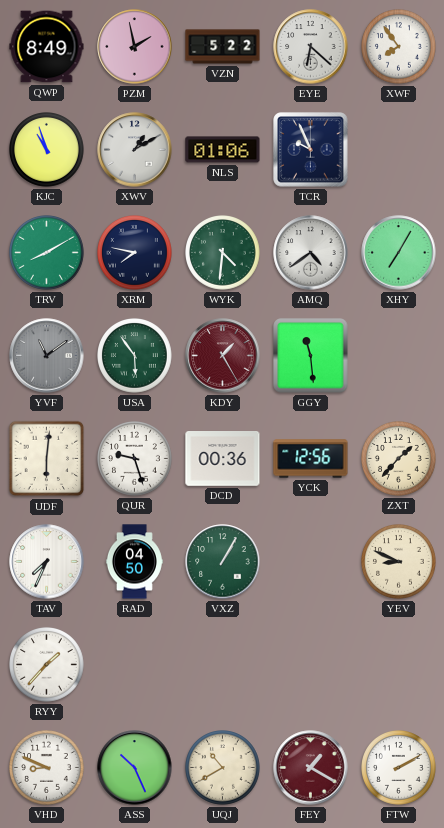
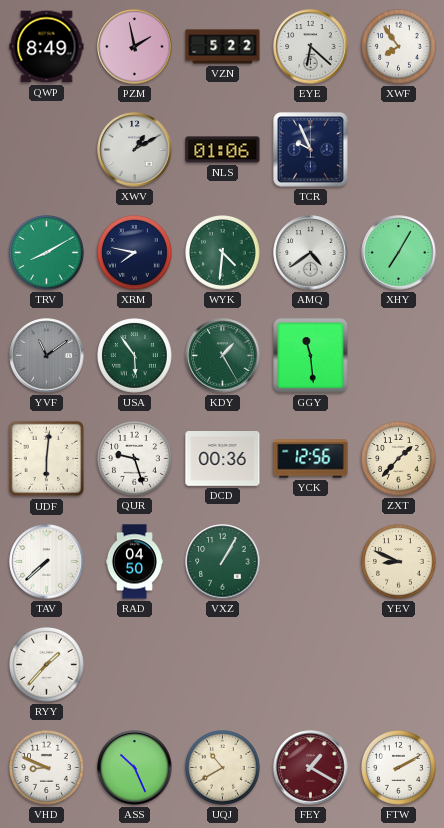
KJC: 10:57 -> none (47, 150)
KDY dial: burgundy -> green (223, 356)
TAV: 7:34 -> 7:38 (47, 562)
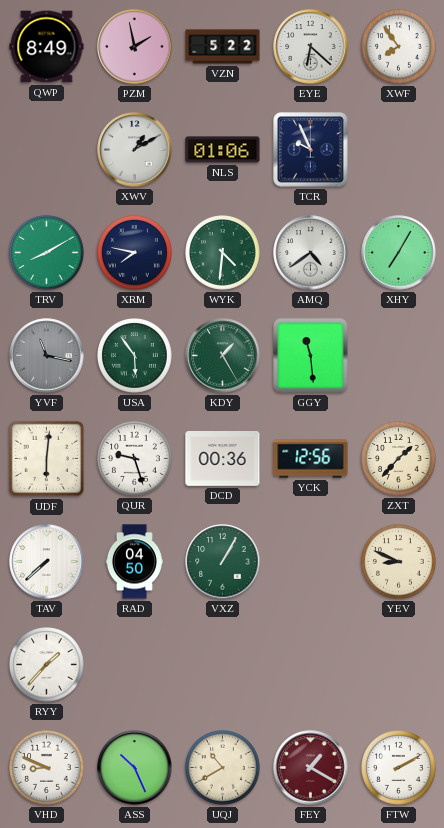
YVF: 11:09 -> 11:17 (47, 356)
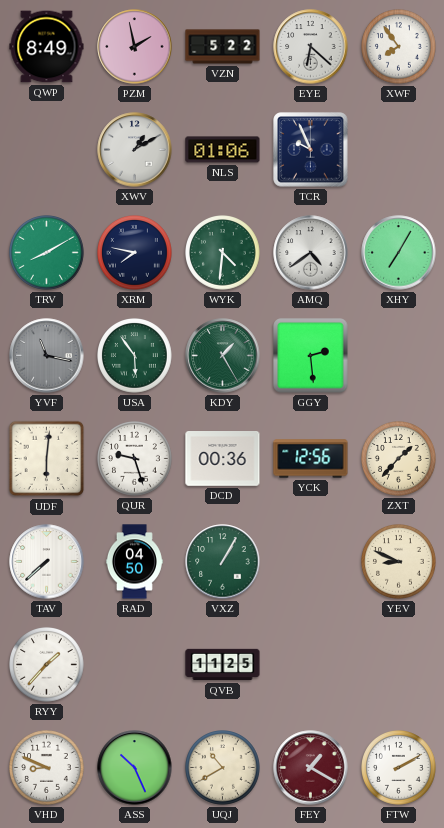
GGY: 11:29 -> 2:29 (311, 356)
QVB: none -> 11:25 (223, 665)
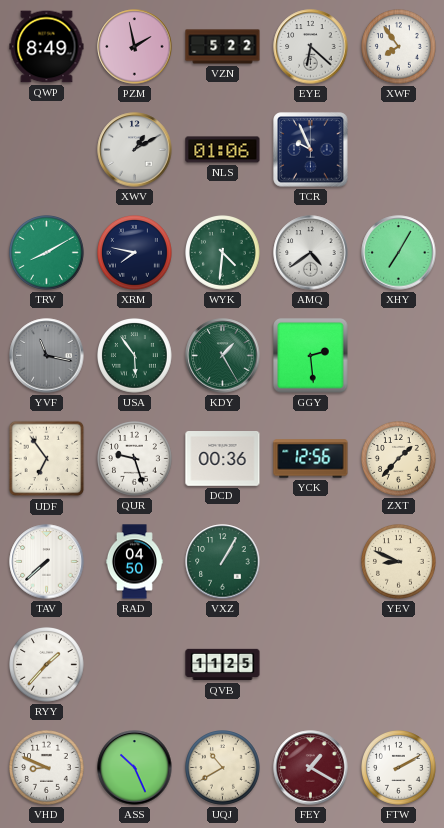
UDF: 6:01 -> 6:54 (47, 459)
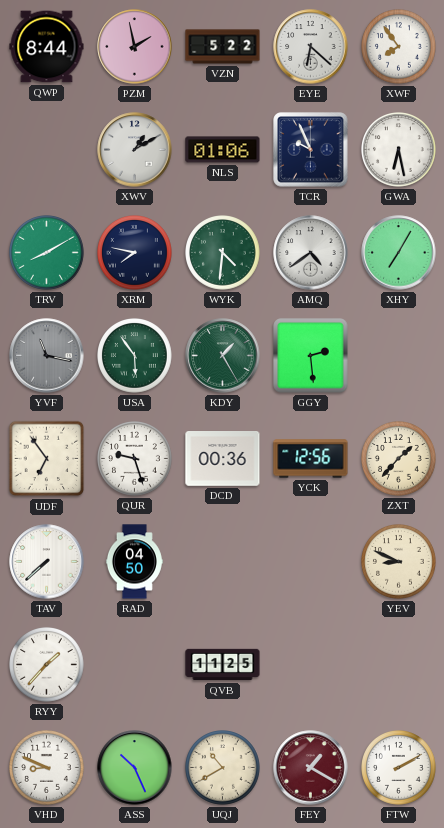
QWP: 8:49 -> 8:44 (47, 47)
GWA: none -> 6:28 (399, 150)
VXZ: 1:05 -> none (223, 562)
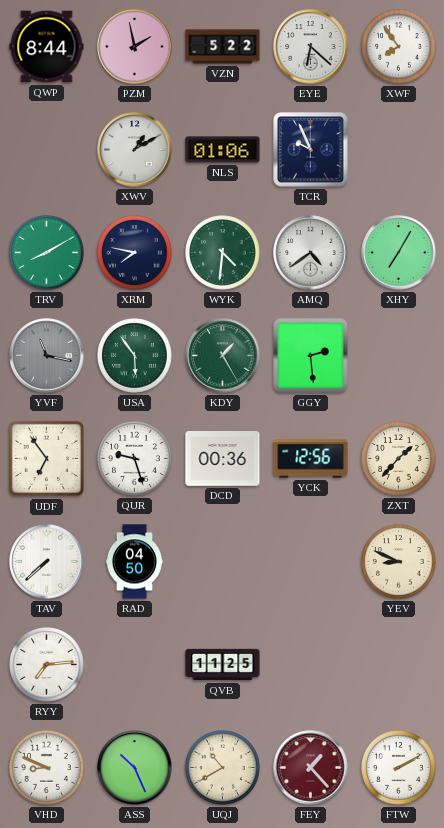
GWA: 6:28 -> none (399, 150)
RYY: 1:37 -> 7:14 (47, 665)
FEY: 1:20 -> 1:23 (311, 768)
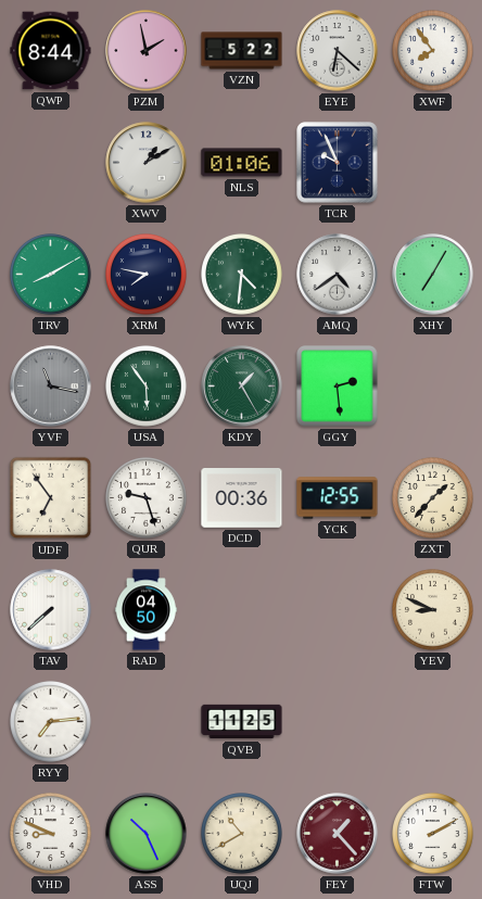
YCK: 12:56 -> 12:55 (338, 498)
